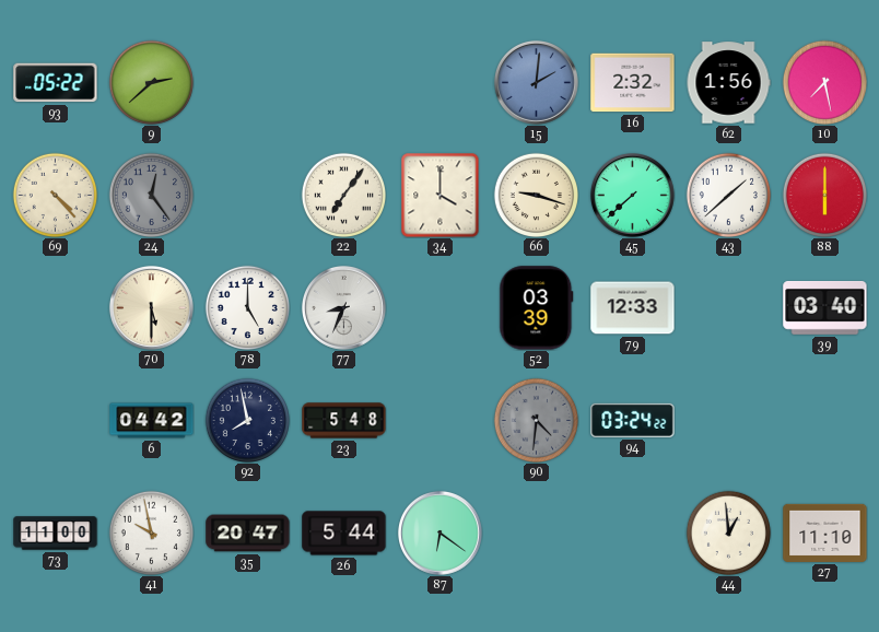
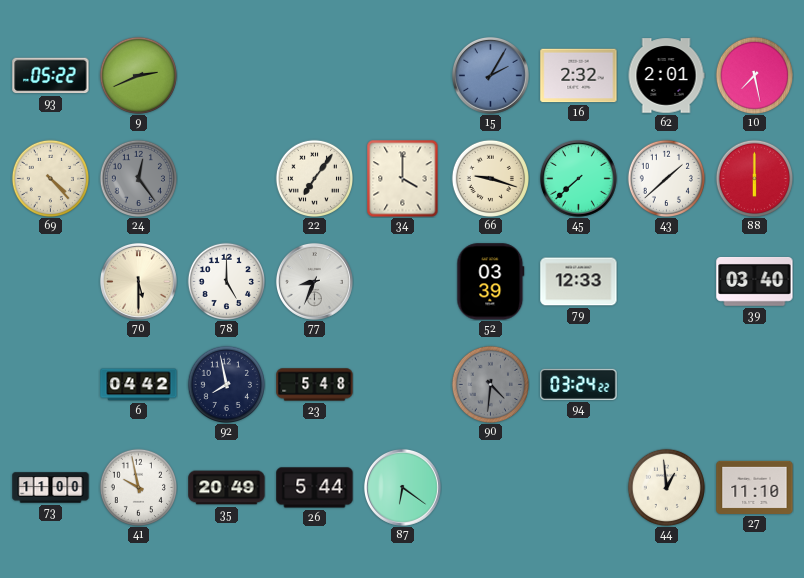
9: 2:38 -> 2:41 (138, 75)
15: 2:01 -> 2:05 (490, 75)
62: 1:56 -> 2:01 (666, 76)
35: 20:47 -> 20:49 (227, 488)
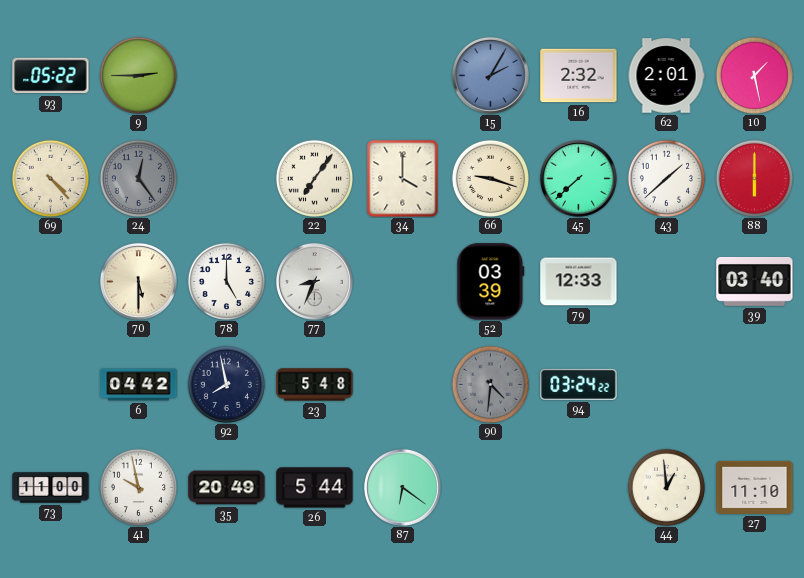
9: 2:41 -> 2:45 (138, 75)
10: 7:28 -> 1:28 (754, 75)
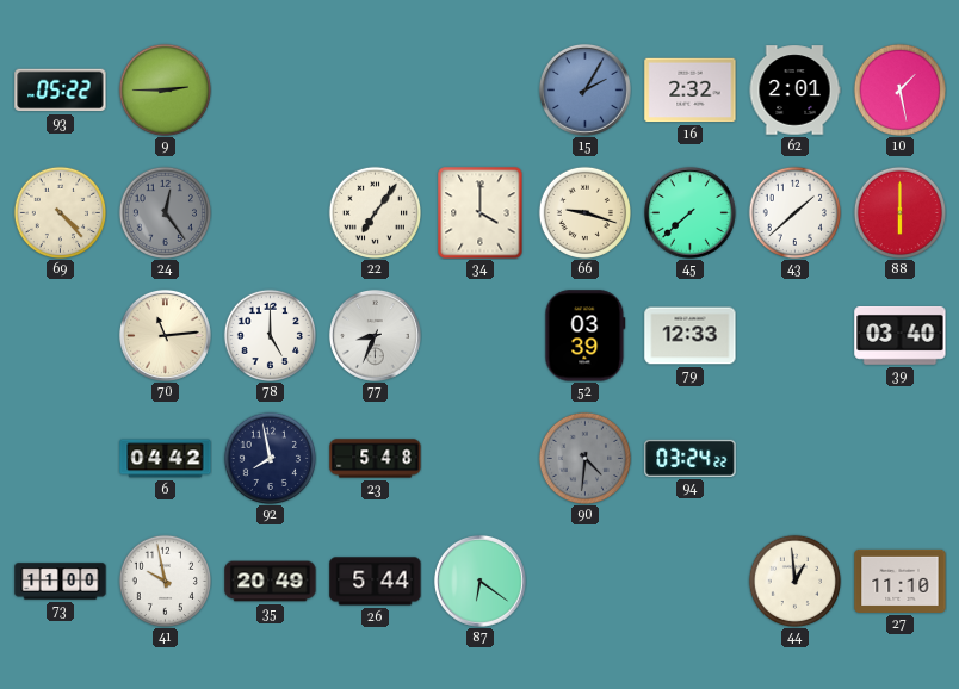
70: 5:30 -> 11:14 (165, 335)
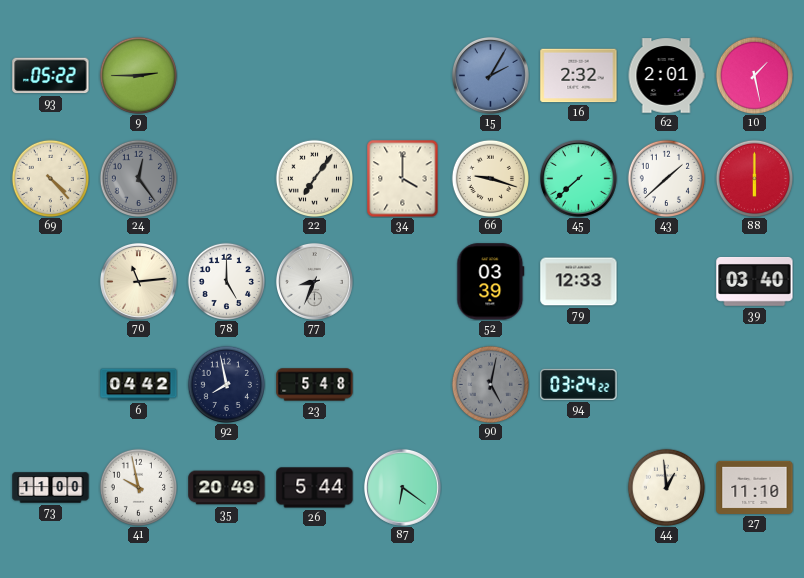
90: 4:31 -> 5:02 (490, 384)
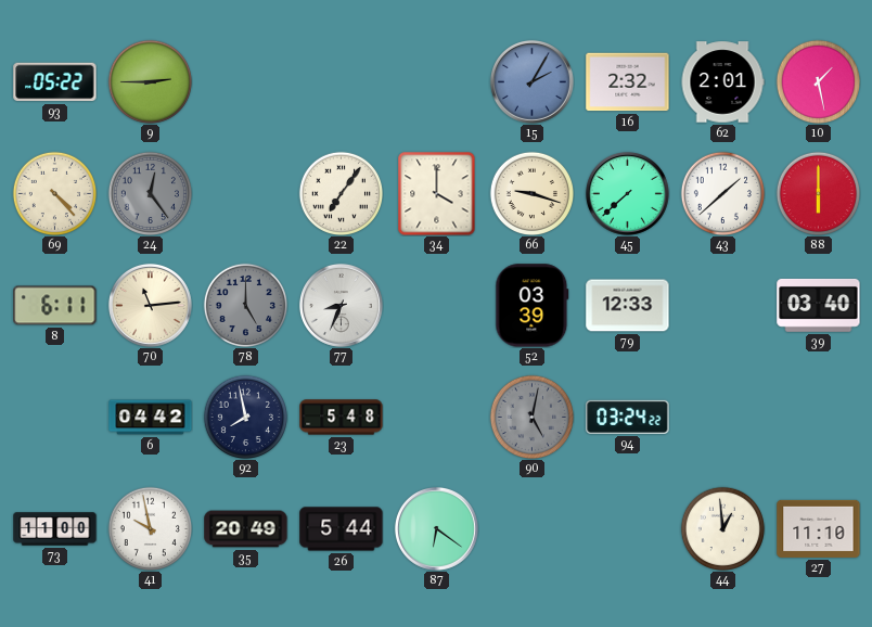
8: none -> 6:11 (55, 306)
78 dial: white -> grey (245, 305)
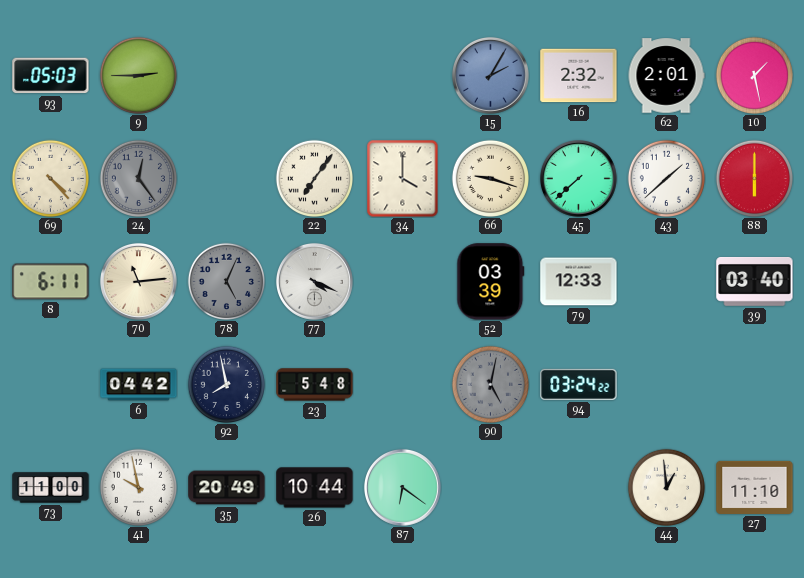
93: 05:22 -> 05:03 (51, 76)
78: 5:00 -> 5:04 (226, 281)
77: 8:34 -> 4:19 (314, 281)
26: 5:44 -> 10:44 (315, 488)
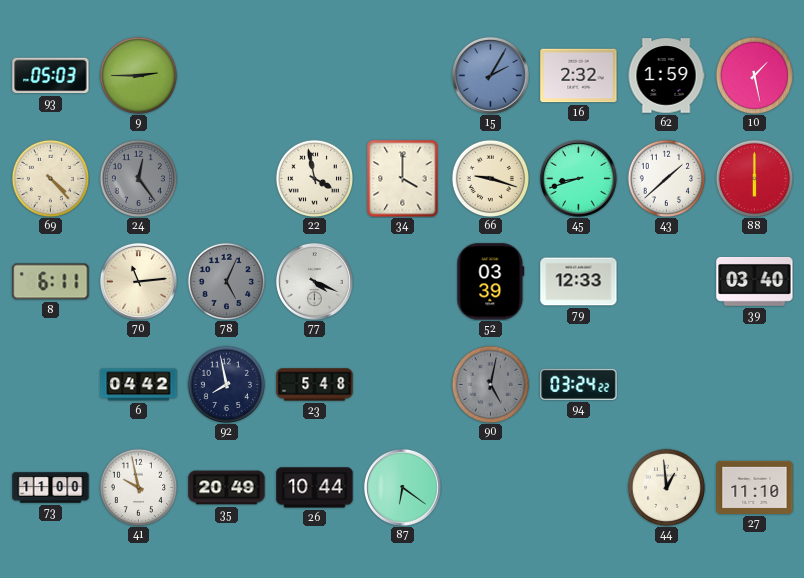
62: 2:01 -> 1:59 (666, 76)
22: 7:06 -> 3:58 (314, 178)
45: 7:38 -> 8:42 (578, 178)
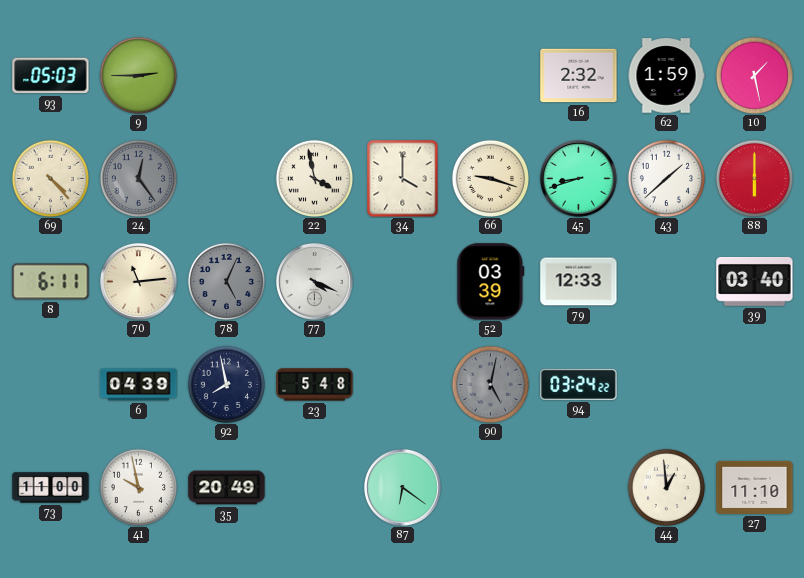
15: 2:05 -> none (490, 75)
6: 04:42 -> 04:39 (139, 385)
26: 10:44 -> none (315, 488)
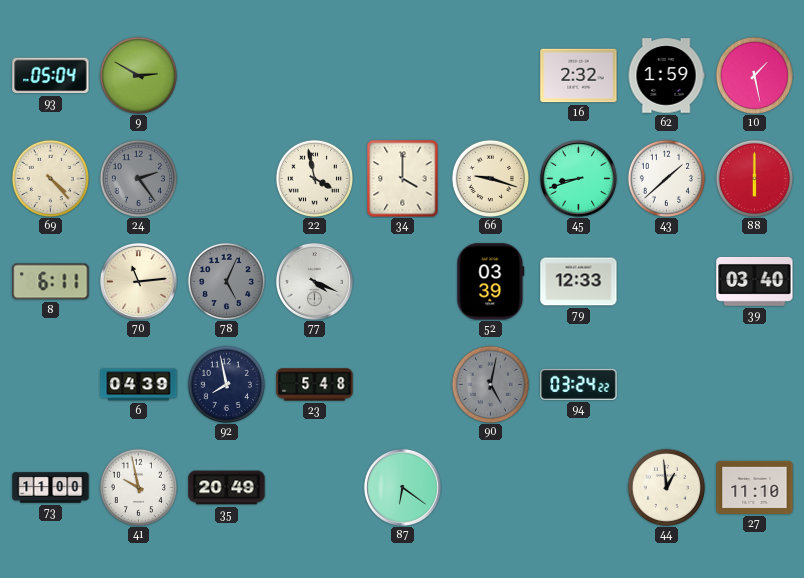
93: 05:03 -> 05:04 (51, 76)
9: 2:45 -> 2:50 (138, 75)
24: 12:24 -> 2:24 (138, 178)
